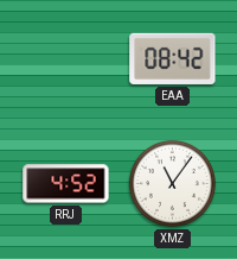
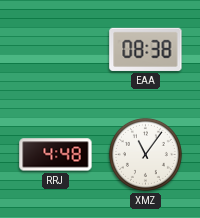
EAA: 08:42 -> 08:38 (146, 49)
RRJ: 4:52 -> 4:48 (56, 155)
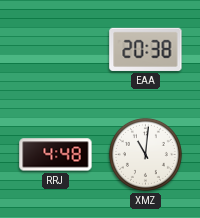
EAA: 08:38 -> 20:38 (146, 49)
XMZ: 11:06 -> 11:01 (145, 154)
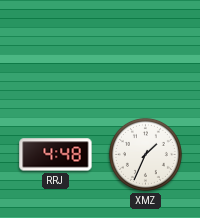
EAA: 20:38 -> none (146, 49)
XMZ: 11:01 -> 1:34 (145, 154)
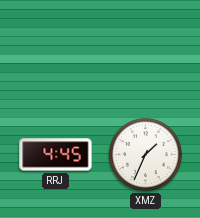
RRJ: 4:48 -> 4:45 (56, 155)
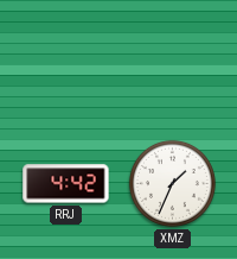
RRJ: 4:45 -> 4:42 (66, 184)
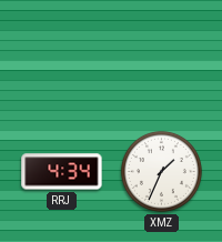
RRJ: 4:42 -> 4:34 (62, 172)
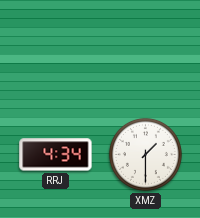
XMZ: 1:34 -> 1:30 (145, 154)
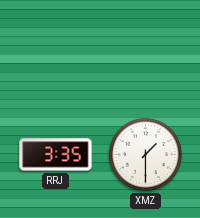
RRJ: 4:34 -> 3:35 (56, 155)
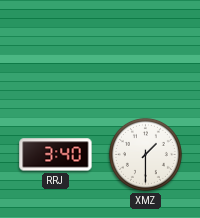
RRJ: 3:35 -> 3:40 (56, 155)
